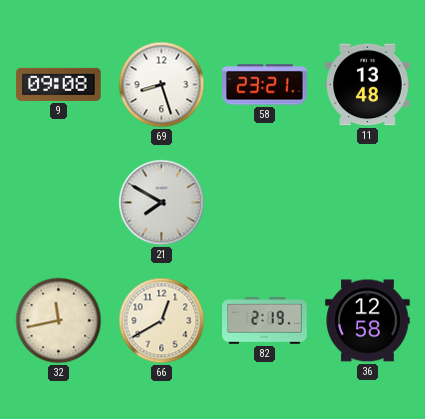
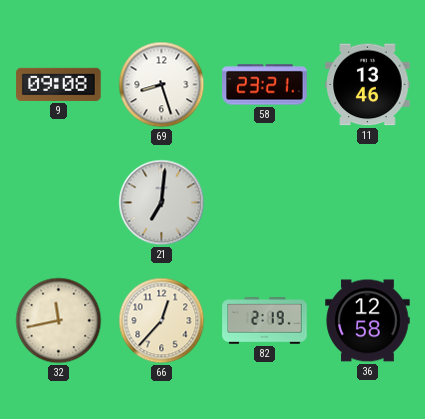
11: 13:48 -> 13:46 (368, 85)
21: 7:50 -> 7:01 (162, 203)
66: 12:40 -> 12:37 (162, 321)
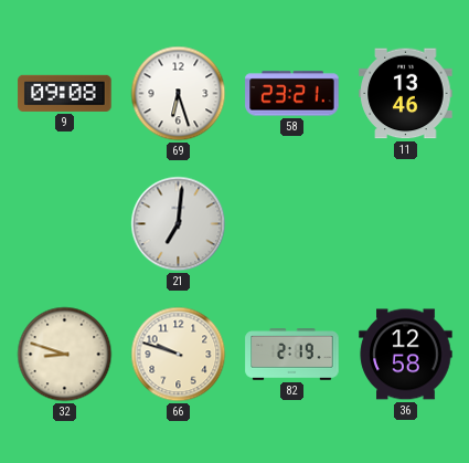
69: 8:27 -> 6:27 (179, 94)
32: 11:43 -> 8:48 (65, 355)
66: 12:37 -> 9:48 (179, 355)
